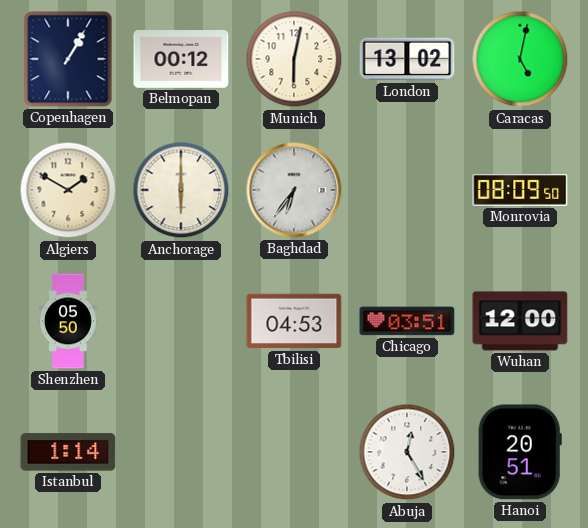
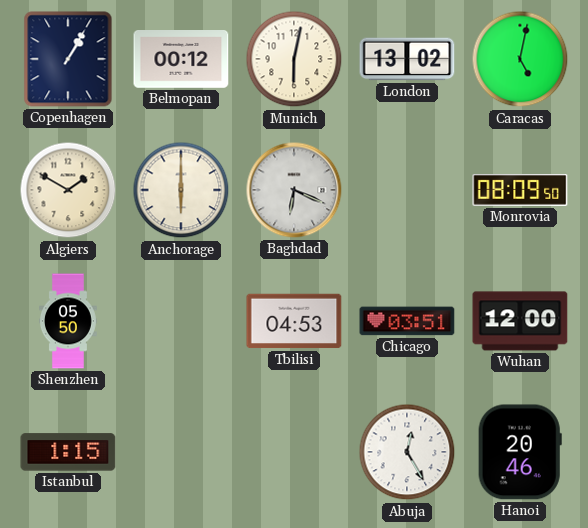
Baghdad: 6:36 -> 6:19 (294, 190)
Istanbul: 1:14 -> 1:15 (68, 452)
Hanoi: 20:51 -> 20:46 (520, 452)
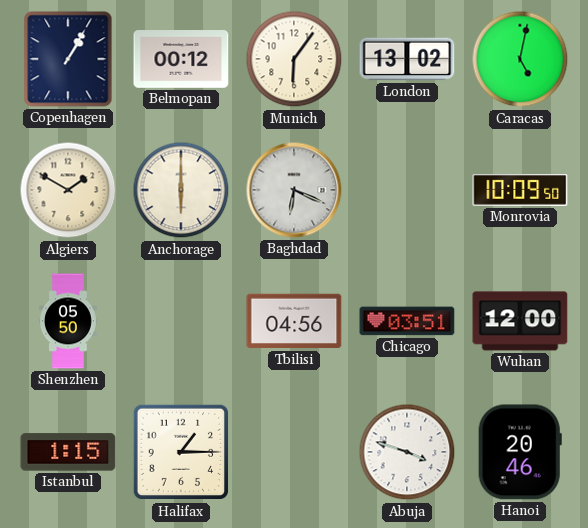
Munich: 6:02 -> 6:06 (294, 59)
Monrovia: 08:09 -> 10:09 (520, 191)
Tbilisi: 04:53 -> 04:56 (294, 321)
Halifax: none -> 1:15 (181, 452)
Abuja: 12:25 -> 3:48 (407, 452)
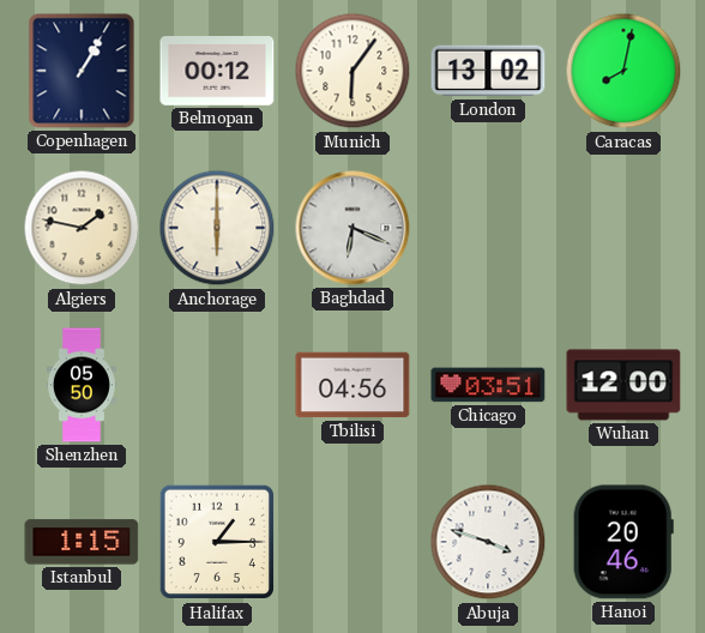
Caracas: 5:02 -> 8:02 (623, 71)
Algiers: 1:50 -> 1:47 (82, 228)
Monrovia: 10:09 -> none (520, 191)
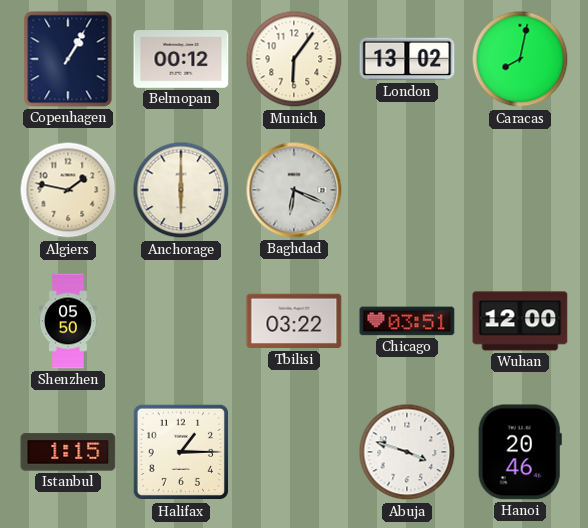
Tbilisi: 04:56 -> 03:22 (294, 321)
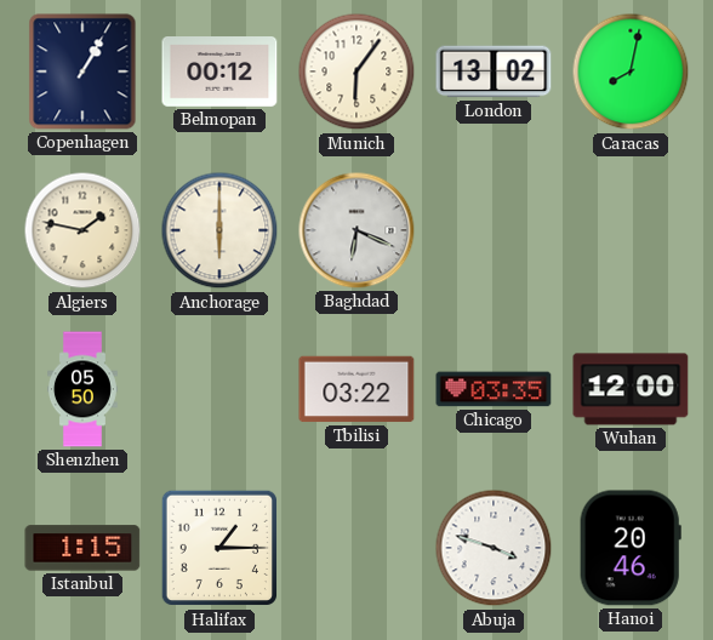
Chicago: 03:51 -> 03:35 (494, 389)
